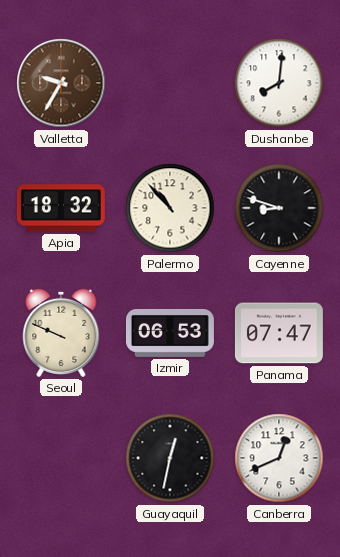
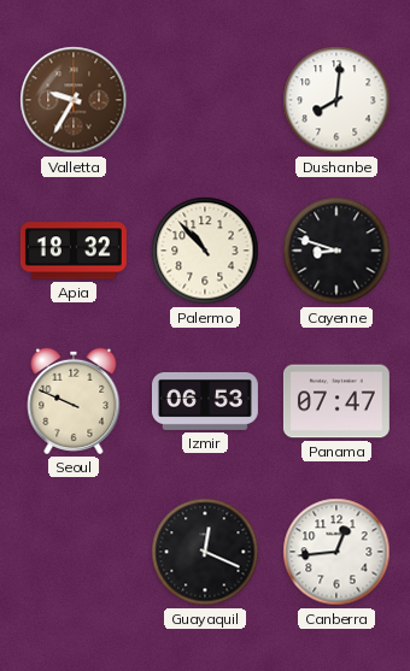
Guayaquil: 12:32 -> 12:19 (205, 552)
Canberra: 12:41 -> 12:44 (336, 552)
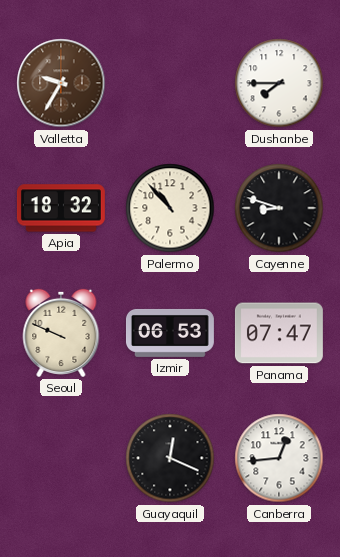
Dushanbe: 8:01 -> 7:45 (279, 83)
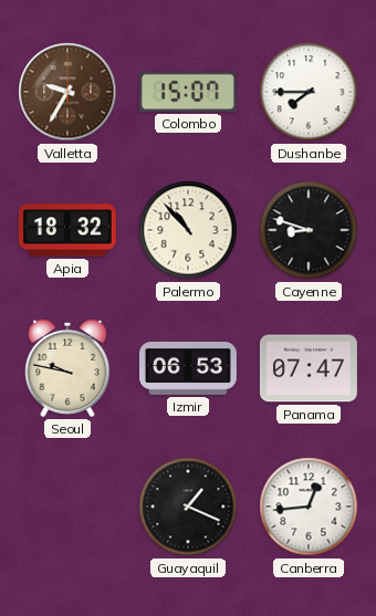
Colombo: none -> 15:07 (188, 92)
Seoul: 9:49 -> 9:47 (67, 368)
Guayaquil: 12:19 -> 1:19 (188, 507)
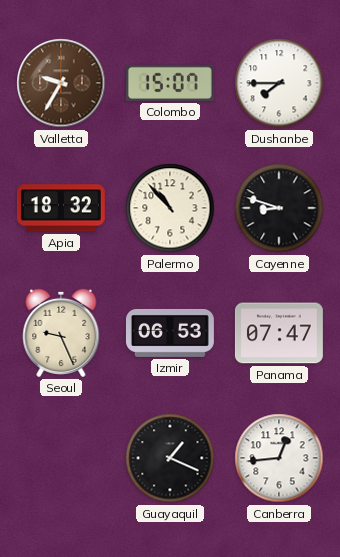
Seoul: 9:47 -> 9:26 (61, 333)
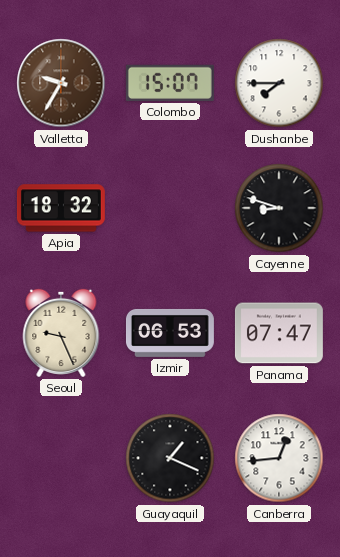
Palermo: 10:53 -> none (170, 208)
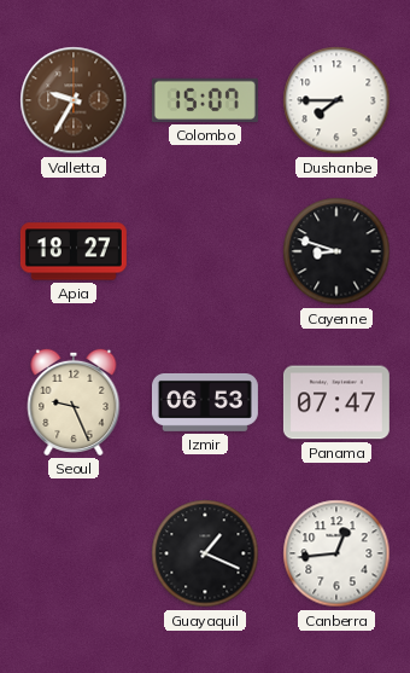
Apia: 18:32 -> 18:27 (74, 251)
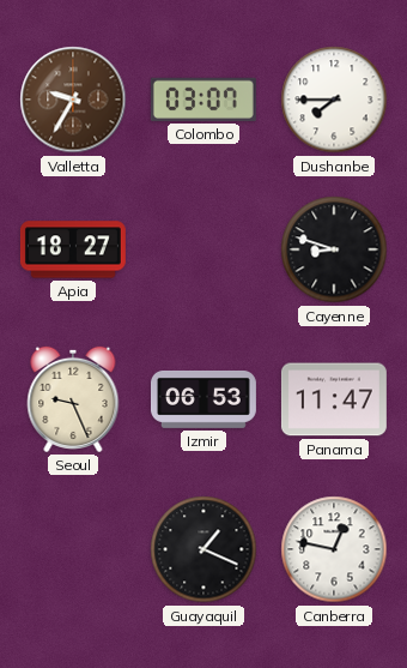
Colombo: 15:07 -> 03:07 (203, 100)
Panama: 07:47 -> 11:47 (334, 399)
Canberra: 12:44 -> 12:47 (334, 549)
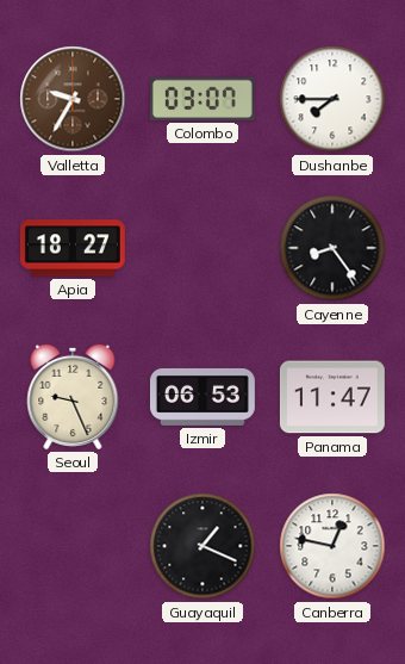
Cayenne: 8:48 -> 8:24 (332, 248)
